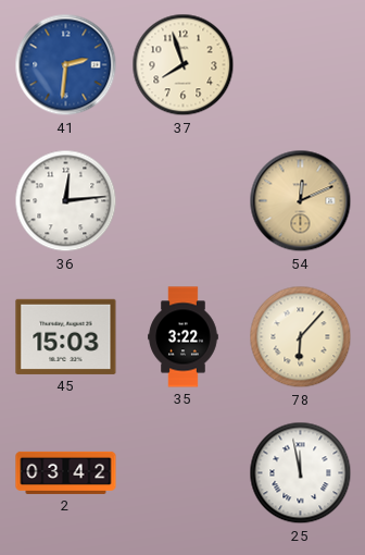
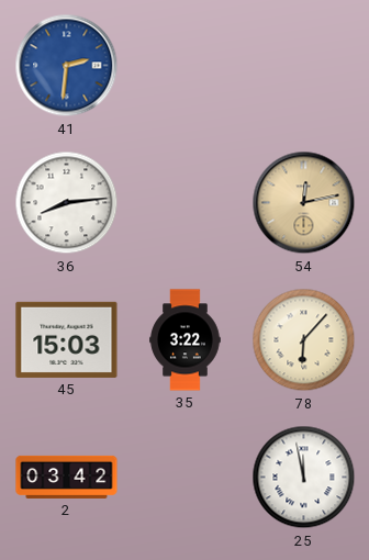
37: 7:57 -> none (184, 65)
36: 12:14 -> 8:14 (67, 203)
54: 12:11 -> 12:13 (304, 203)
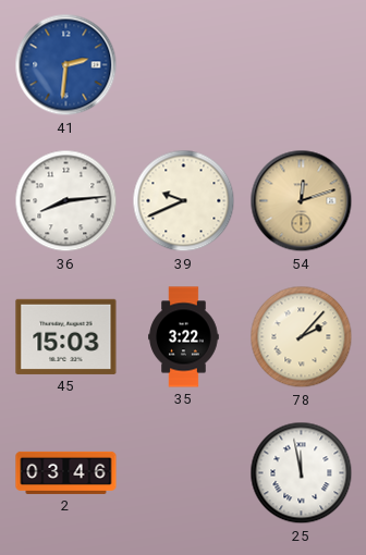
39: none -> 9:41 (184, 201)
54: 12:13 -> 12:12 (302, 201)
78: 6:07 -> 2:07 (302, 337)
2: 03:42 -> 03:46 (66, 472)
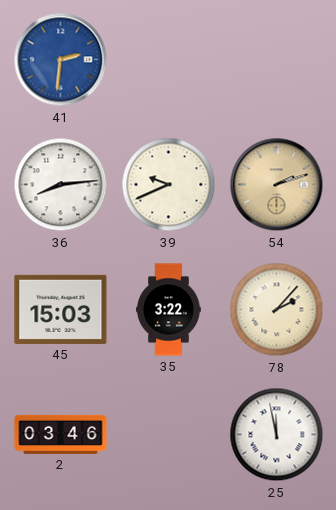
54: 12:12 -> 2:12 (277, 185)
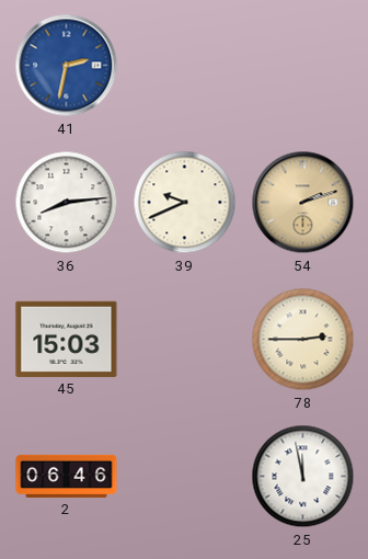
41: 2:31 -> 2:32 (67, 66)
35: 3:22 -> none (169, 310)
78: 2:07 -> 2:45 (303, 340)
2: 03:46 -> 06:46 (67, 476)
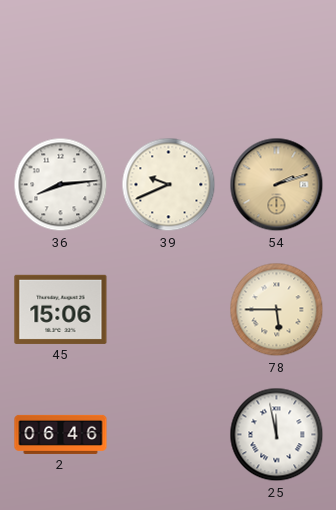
41: 2:32 -> none (67, 66)
45: 15:03 -> 15:06 (61, 309)
78: 2:45 -> 5:45 (277, 310)
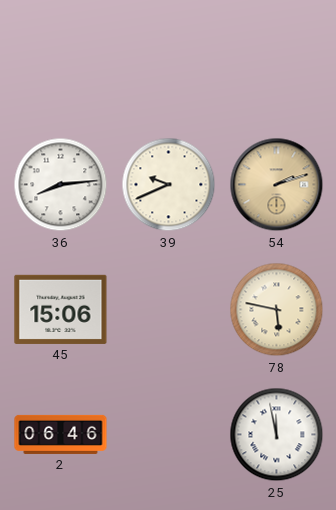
78: 5:45 -> 5:47 (277, 310)
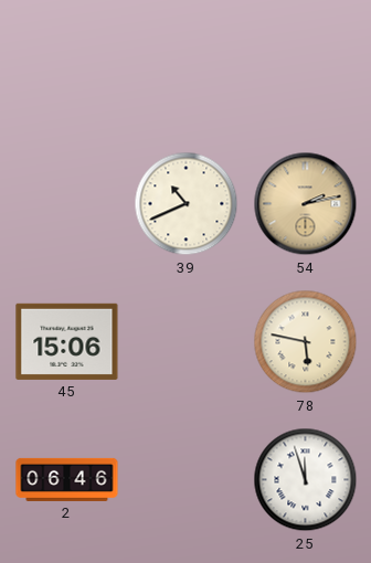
36: 8:14 -> none (61, 185)
39: 9:41 -> 10:41 (187, 204)
54: 2:12 -> 2:13 (306, 204)
25: 11:58 -> 11:57 (306, 480)
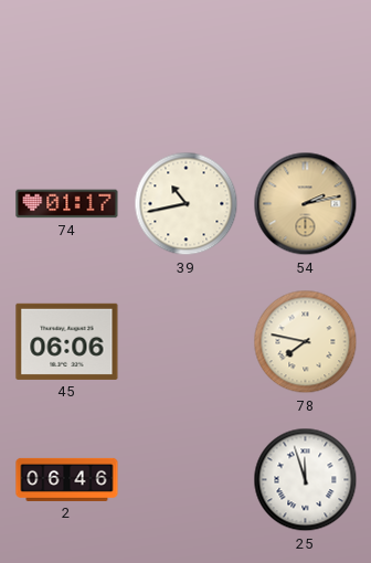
74: none -> 01:17 (67, 204)
39: 10:41 -> 10:43 (187, 204)
45: 15:06 -> 06:06 (67, 341)
78: 5:47 -> 7:47 (306, 342)
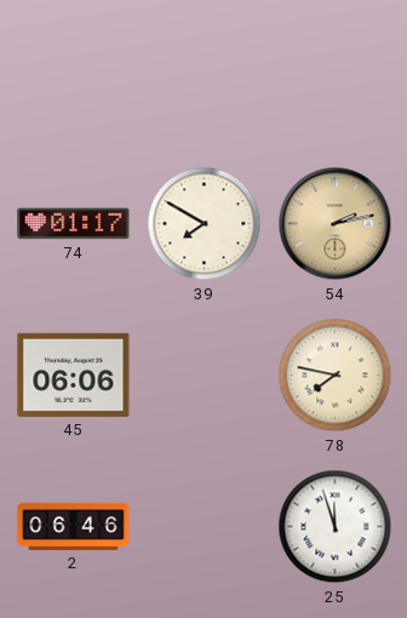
39: 10:43 -> 7:50 (205, 224)
